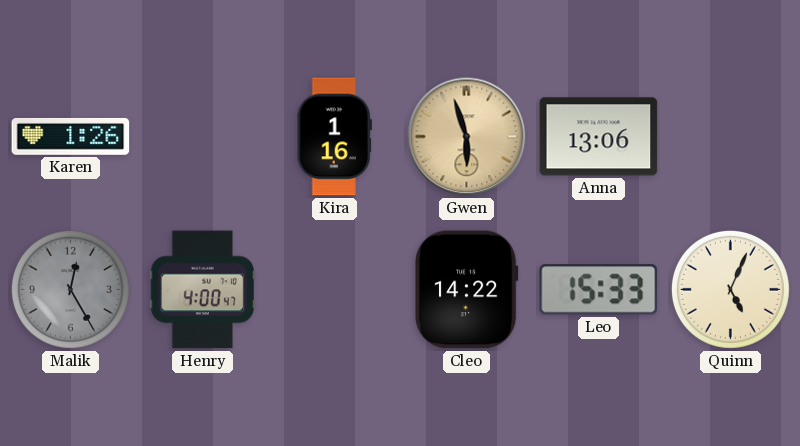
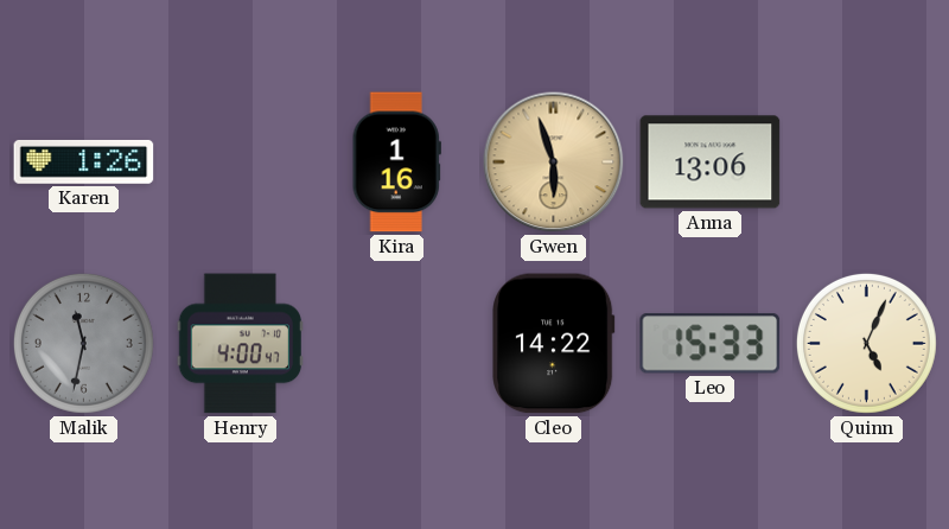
Malik: 12:25 -> 11:32 (83, 343)
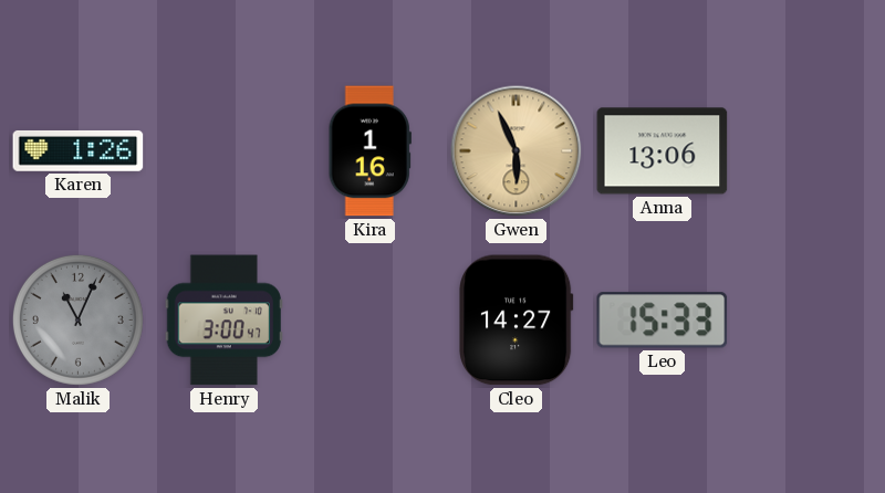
Gwen: 5:57 -> 5:56 (517, 151)
Malik: 11:32 -> 11:04 (77, 319)
Henry: 4:00 -> 3:00 (223, 321)
Cleo: 14:22 -> 14:27 (517, 321)
Quinn: 5:04 -> none (866, 343)
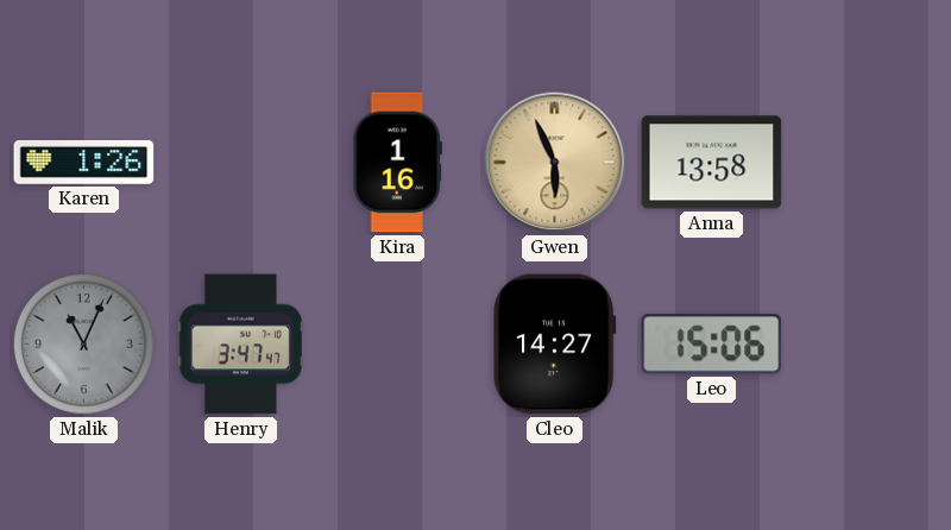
Anna: 13:06 -> 13:58 (712, 163)
Henry: 3:00 -> 3:47 (240, 345)
Leo: 15:33 -> 15:06 (712, 345)
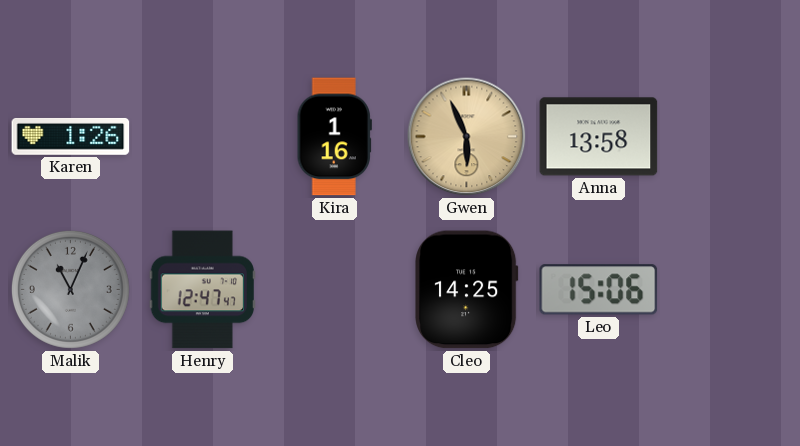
Henry: 3:47 -> 12:47 (202, 290)
Cleo: 14:27 -> 14:25 (467, 290)
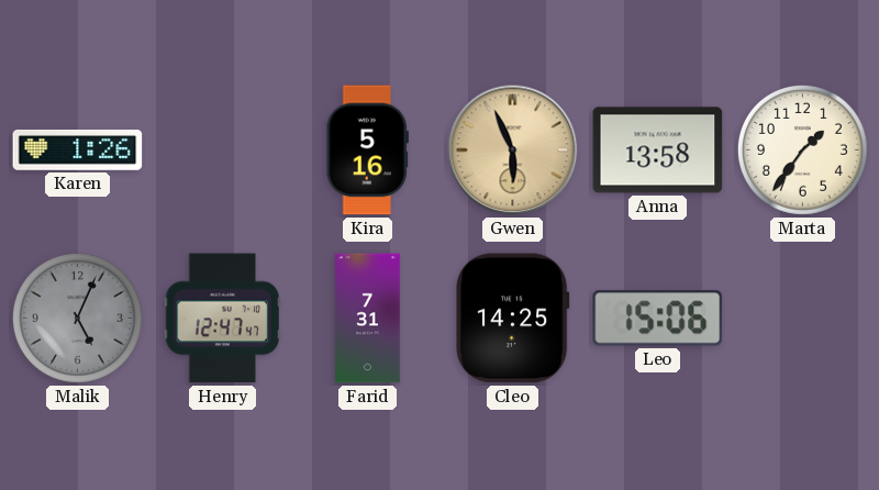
Kira: 1:16 -> 5:16 (367, 151)
Marta: none -> 1:36 (802, 149)
Malik: 11:04 -> 5:04 (77, 318)
Farid: none -> 7:31 (368, 319)
